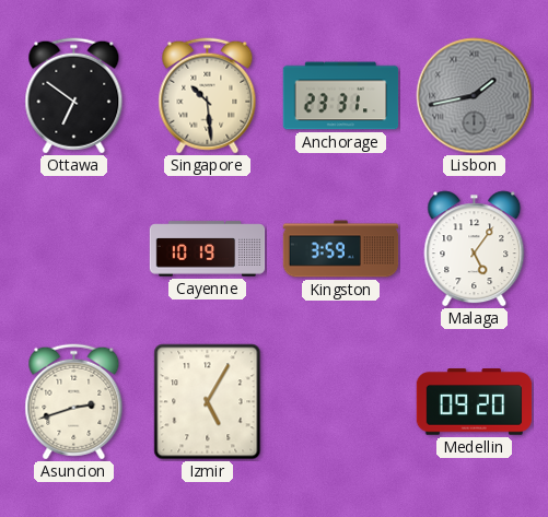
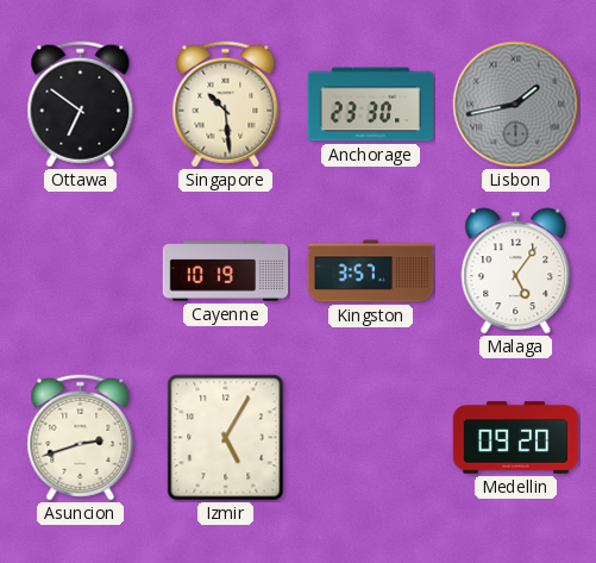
Anchorage: 23:31 -> 23:30 (371, 105)
Kingston: 3:59 -> 3:57 (371, 271)
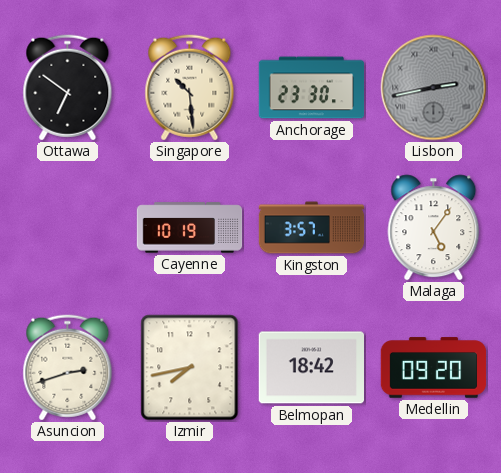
Lisbon: 1:43 -> 2:43 (434, 88)
Izmir: 5:05 -> 7:43 (190, 368)
Belmopan: none -> 18:42 (311, 368)
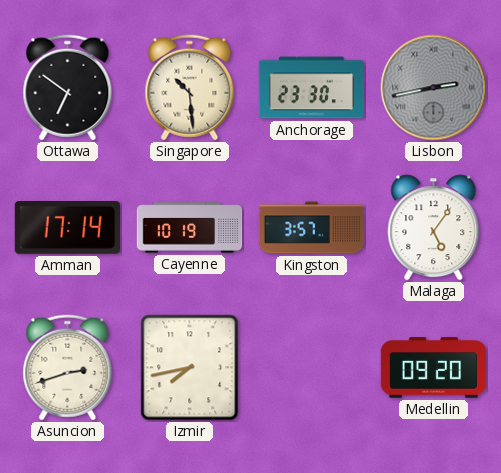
Amman: none -> 17:14 (67, 228)
Belmopan: 18:42 -> none (311, 368)
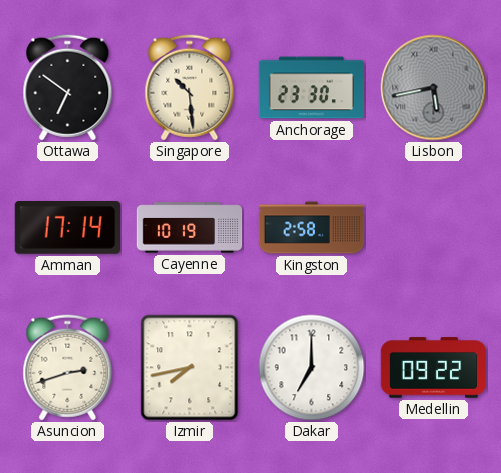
Lisbon: 2:43 -> 5:43 (434, 88)
Kingston: 3:57 -> 2:58 (312, 228)
Malaga: 5:06 -> none (434, 228)
Dakar: none -> 7:00 (312, 368)
Medellin: 09:20 -> 09:22 (434, 368)
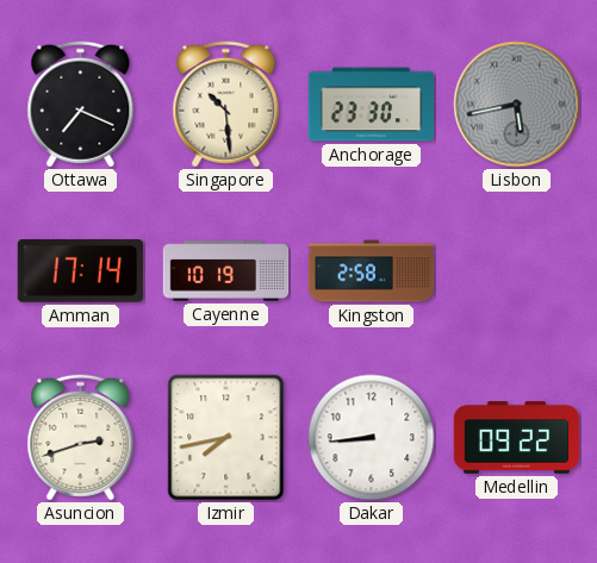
Ottawa: 6:51 -> 7:19 (81, 105)
Dakar: 7:00 -> 8:44 (372, 438)
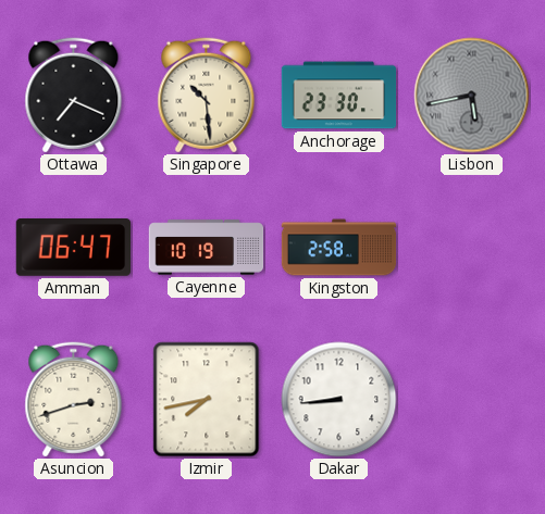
Amman: 17:14 -> 06:47 (73, 248)
Medellin: 09:22 -> none (517, 438)
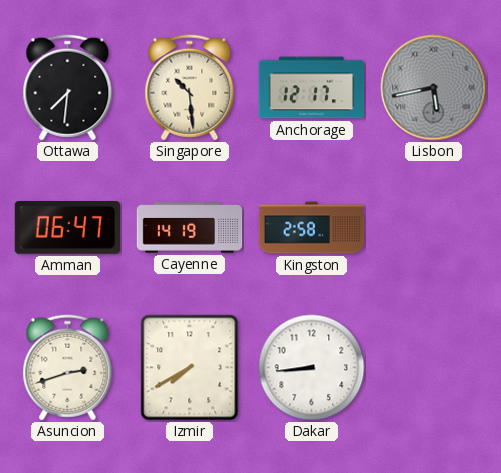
Ottawa: 7:19 -> 7:31 (68, 88)
Anchorage: 23:30 -> 12:17 (312, 88)
Cayenne: 10:19 -> 14:19 (190, 228)
Izmir: 7:43 -> 7:40 (190, 368)
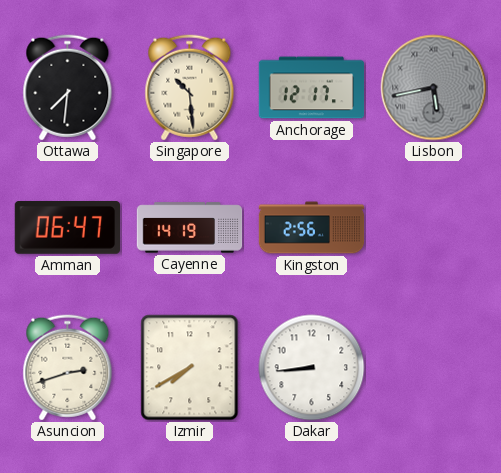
Kingston: 2:58 -> 2:56 (312, 228)
